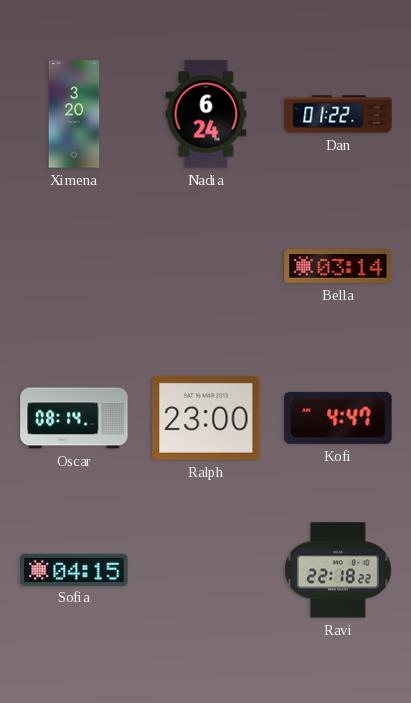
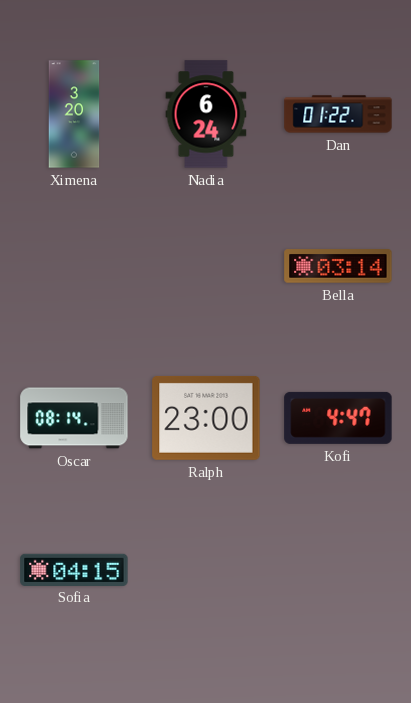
Ravi: 22:18 -> none (338, 570)
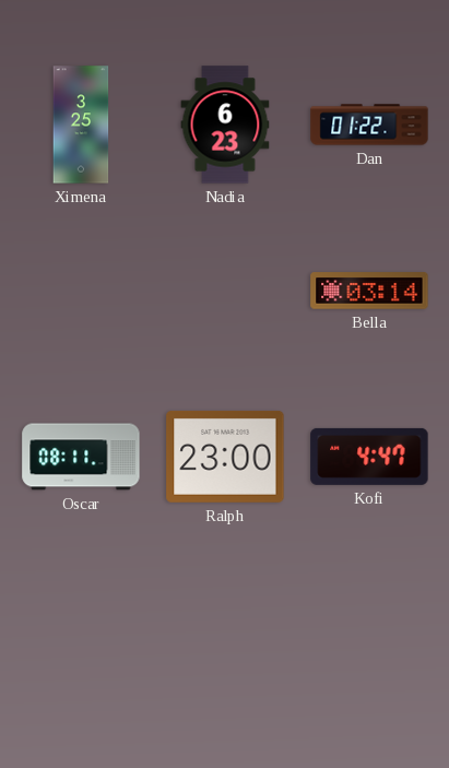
Ximena: 3:20 -> 3:25 (81, 125)
Nadia: 6:24 -> 6:23 (225, 125)
Oscar: 08:14 -> 08:11 (81, 457)
Sofia: 04:15 -> none (74, 569)
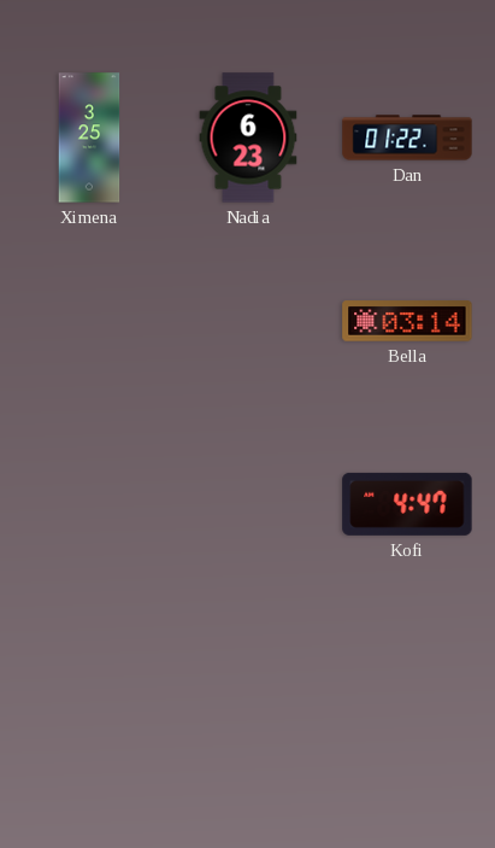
Oscar: 08:11 -> none (81, 457)
Ralph: 23:00 -> none (225, 457)
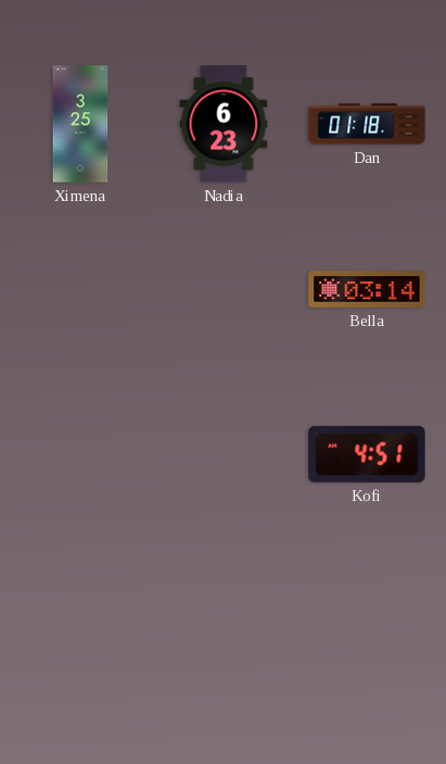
Dan: 01:22 -> 01:18 (367, 124)
Kofi: 4:47 -> 4:51 (367, 454)
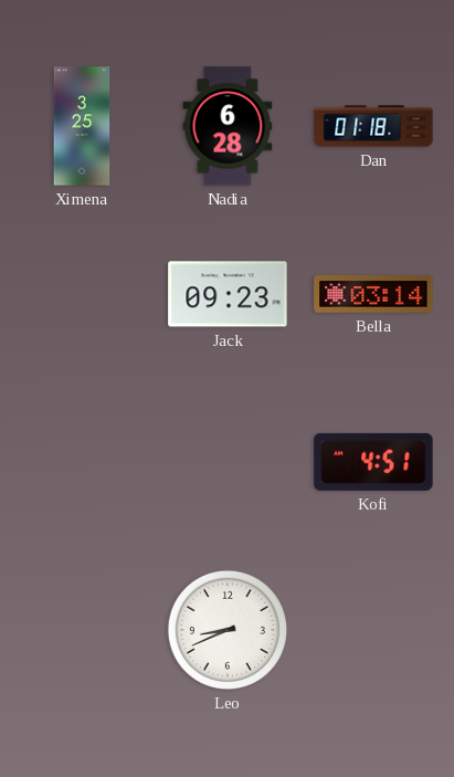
Nadia: 6:23 -> 6:28 (228, 126)
Jack: none -> 09:23 (228, 294)
Leo: none -> 8:41 (228, 630)
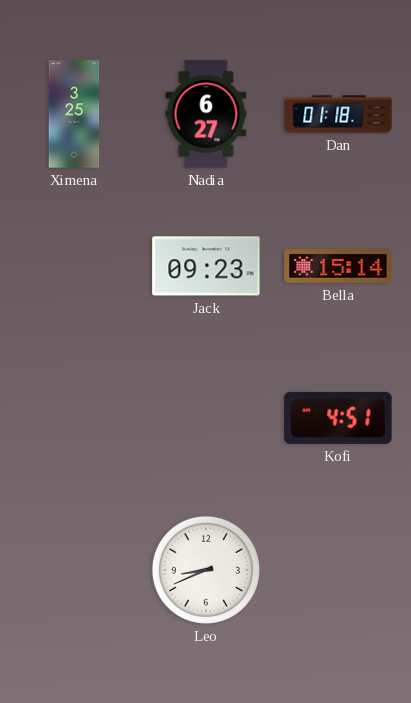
Nadia: 6:28 -> 6:27 (206, 114)
Bella: 03:14 -> 15:14 (338, 266)
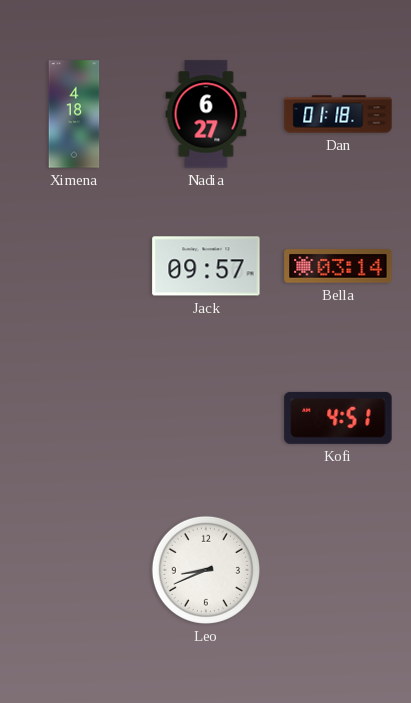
Ximena: 3:25 -> 4:18 (74, 114)
Jack: 09:23 -> 09:57 (206, 266)
Bella: 15:14 -> 03:14 (338, 266)
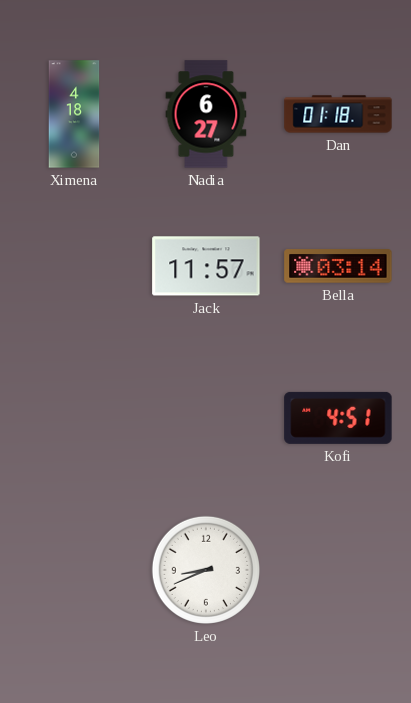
Jack: 09:57 -> 11:57 (206, 266)
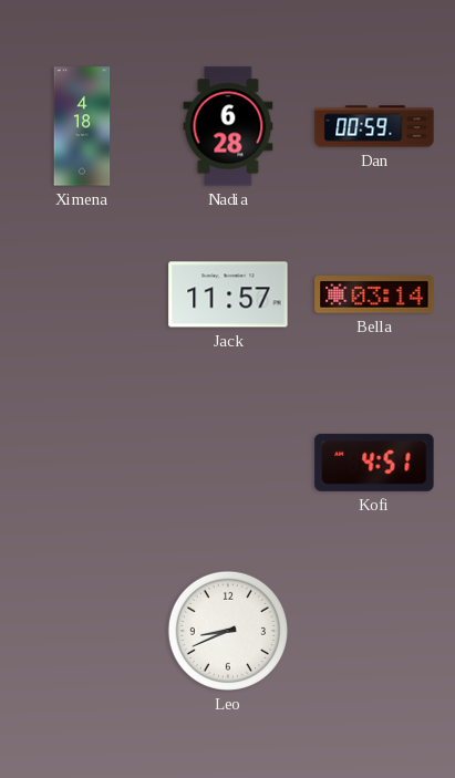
Nadia: 6:27 -> 6:28 (228, 126)
Dan: 01:18 -> 00:59 (374, 126)
